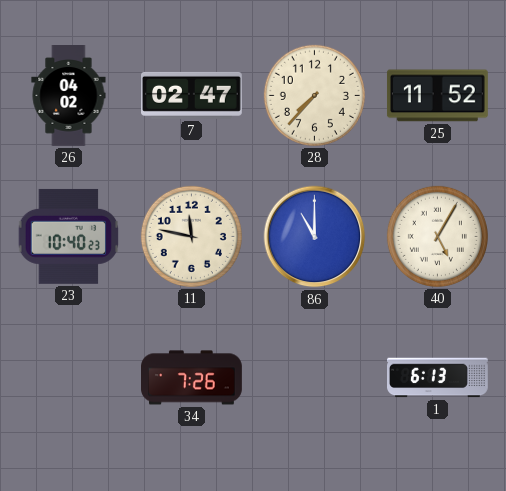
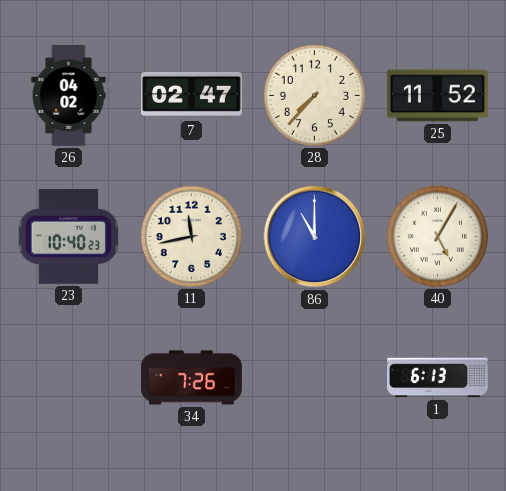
11: 11:47 -> 11:43 (191, 236)
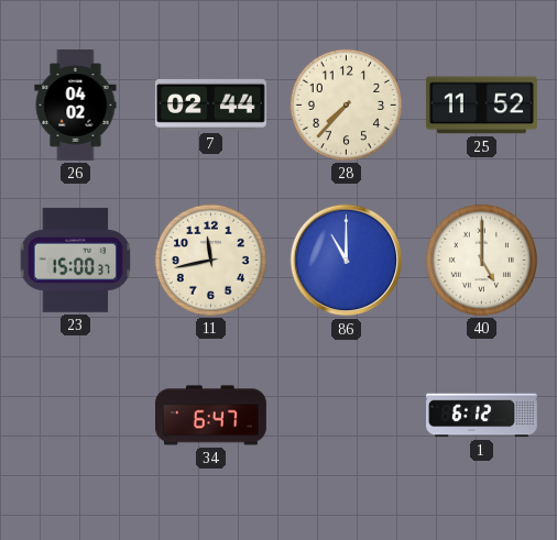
7: 02:47 -> 02:44 (211, 104)
23: 10:40 -> 15:00 (76, 260)
40: 5:05 -> 5:00 (481, 260)
34: 7:26 -> 6:47 (211, 416)
1: 6:13 -> 6:12 (482, 416)
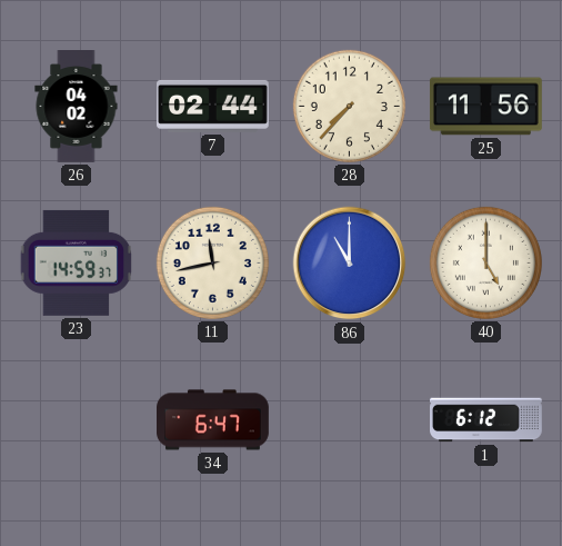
25: 11:52 -> 11:56 (485, 107)
23: 15:00 -> 14:59 (77, 262)
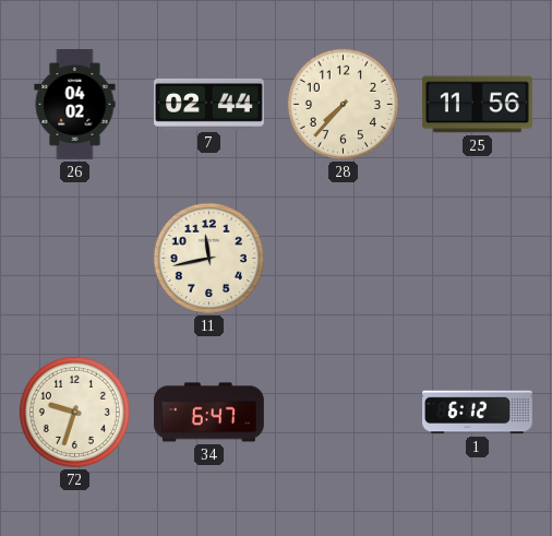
23: 14:59 -> none (77, 262)
86: 11:00 -> none (350, 264)
40: 5:00 -> none (485, 262)
72: none -> 9:33 (74, 412)
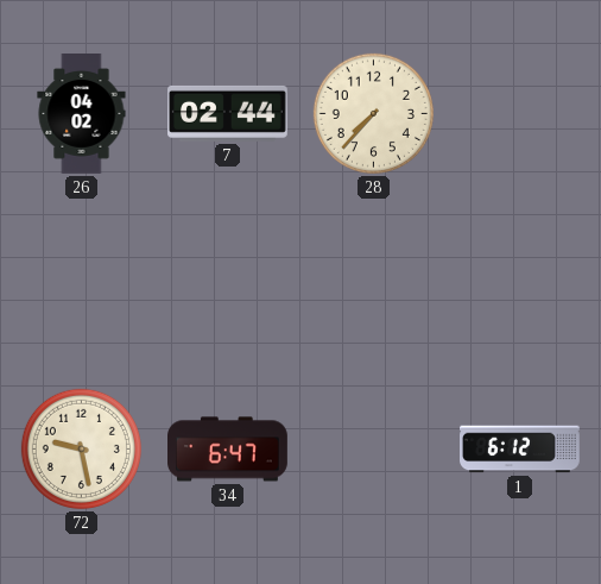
25: 11:56 -> none (477, 105)
11: 11:43 -> none (208, 258)
72: 9:33 -> 9:28 (81, 448)
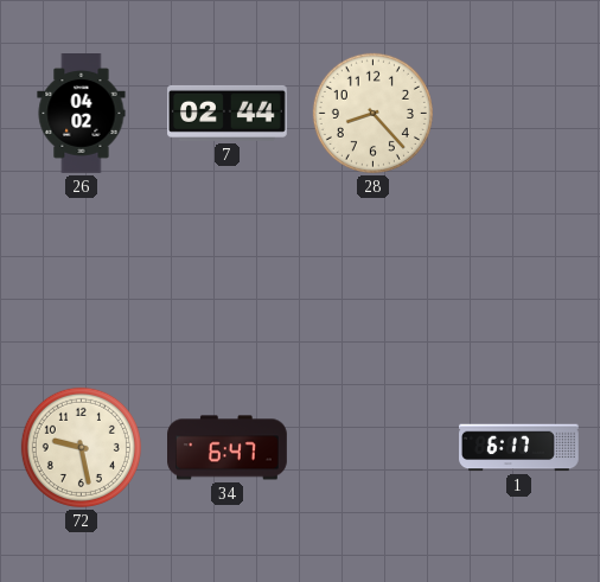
28: 7:37 -> 8:23 (372, 113)
1: 6:12 -> 6:17 (519, 448)
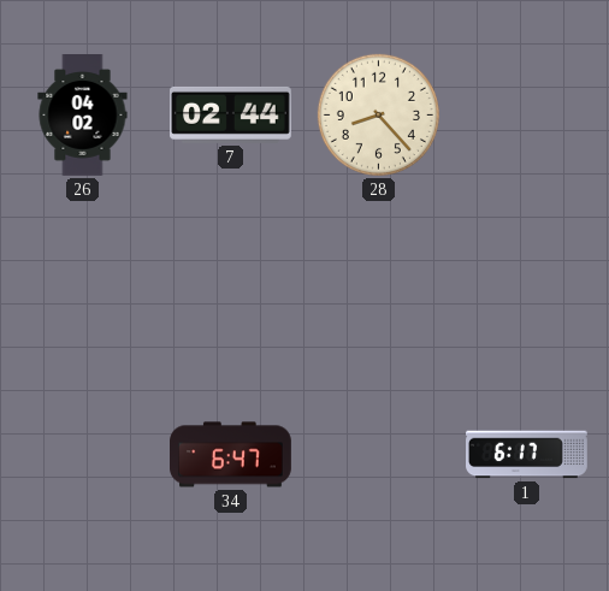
72: 9:28 -> none (81, 447)
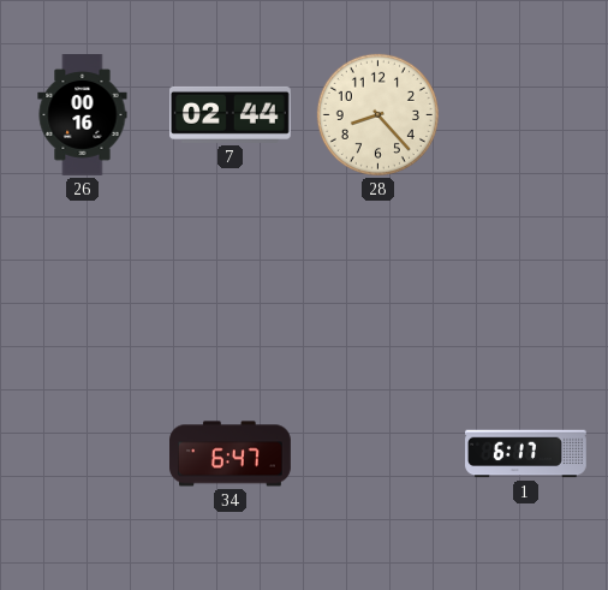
26: 04:02 -> 00:16 (83, 115)
